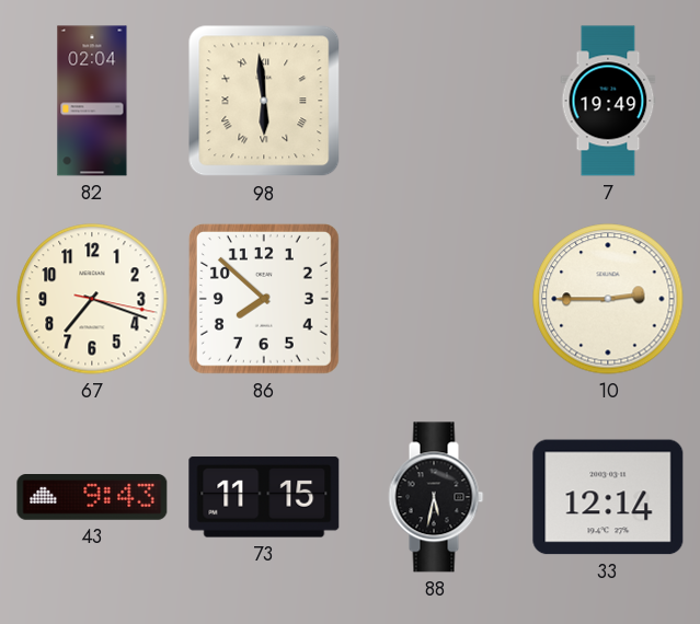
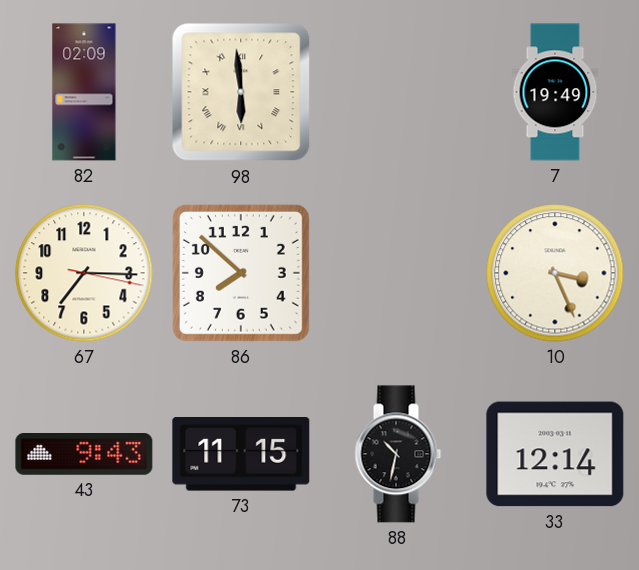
82: 02:04 -> 02:09 (84, 92)
67: 7:18 -> 7:15 (84, 273)
10: 2:45 -> 3:26 (555, 273)
88: 5:32 -> 10:32 (398, 454)
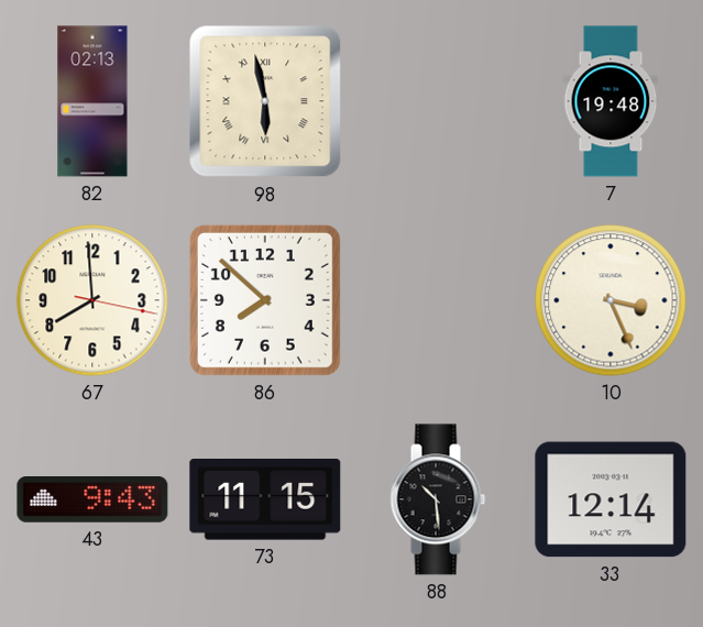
82: 02:09 -> 02:13 (92, 101)
98: 5:59 -> 5:58 (265, 101)
7: 19:49 -> 19:48 (611, 101)
67: 7:15 -> 7:59 (92, 300)
88: 10:32 -> 10:29 (438, 499)
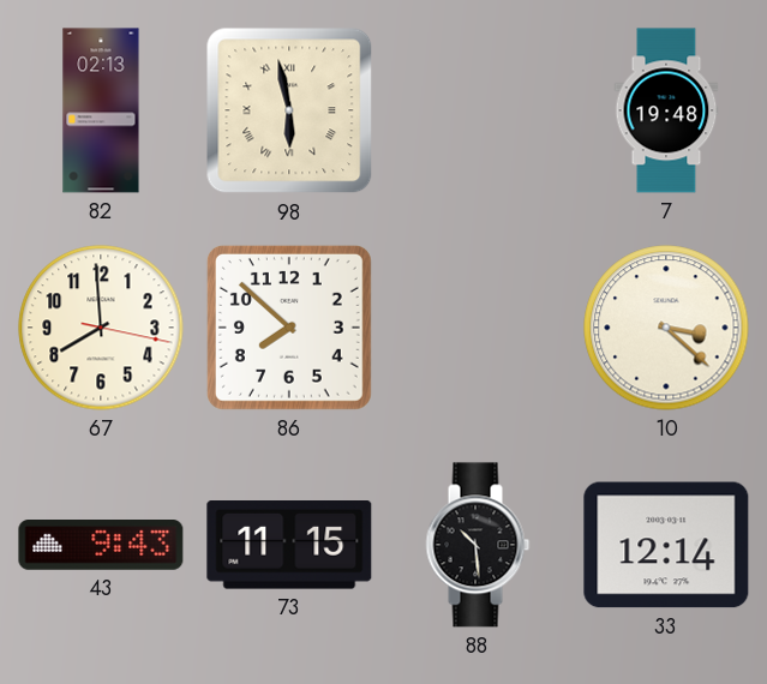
10: 3:26 -> 3:22 (666, 328)
